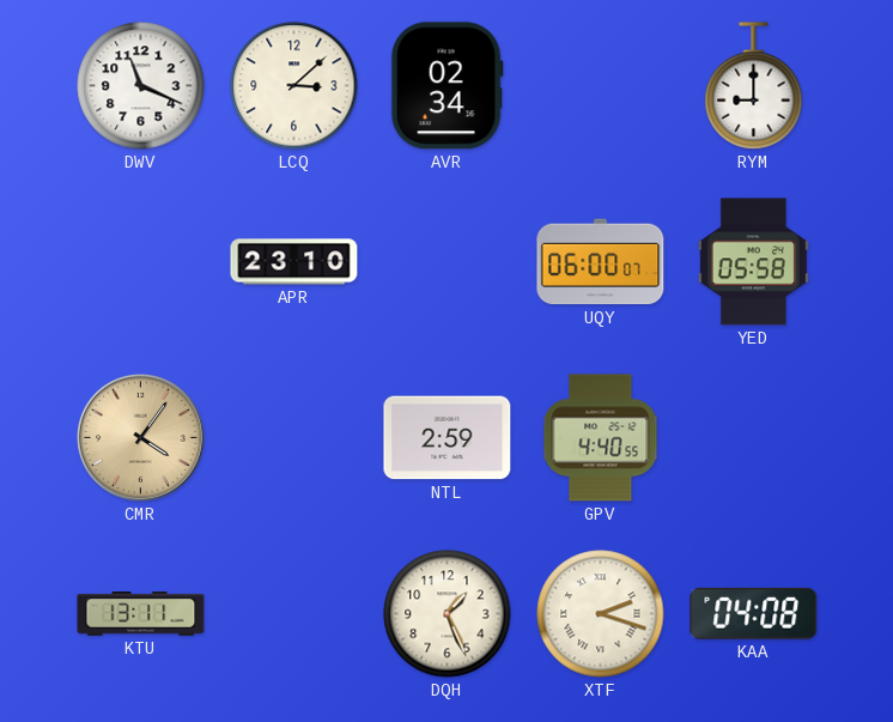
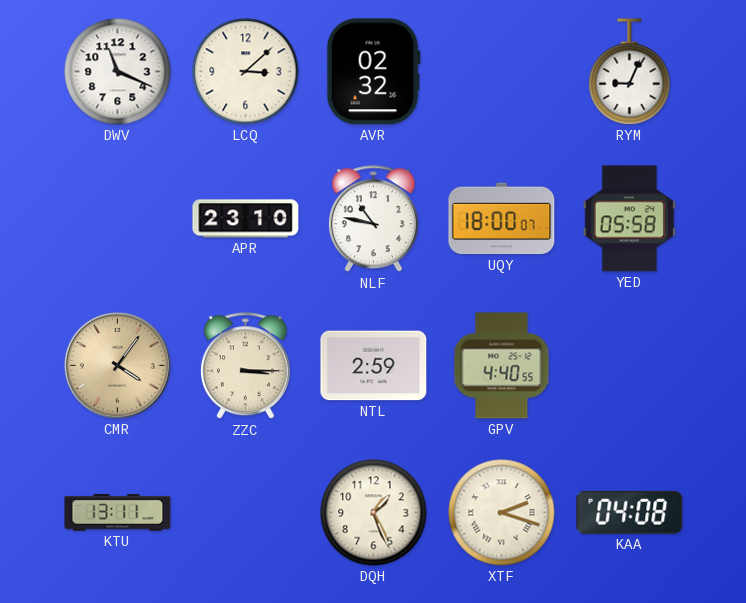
AVR: 02:34 -> 02:32 (373, 72)
RYM: 9:00 -> 9:04 (630, 72)
NLF: none -> 10:47 (373, 219)
UQY: 06:00 -> 18:00 (502, 219)
ZZC: none -> 3:15 (245, 366)
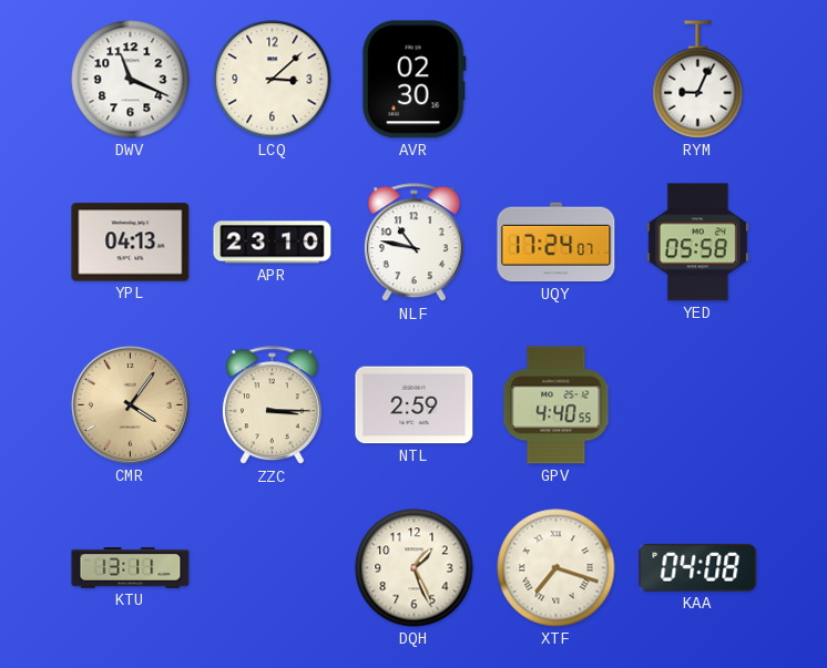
AVR: 02:32 -> 02:30 (413, 80)
YPL: none -> 04:13 (131, 243)
UQY: 18:00 -> 17:24 (557, 243)
XTF: 2:18 -> 7:18 (557, 568)
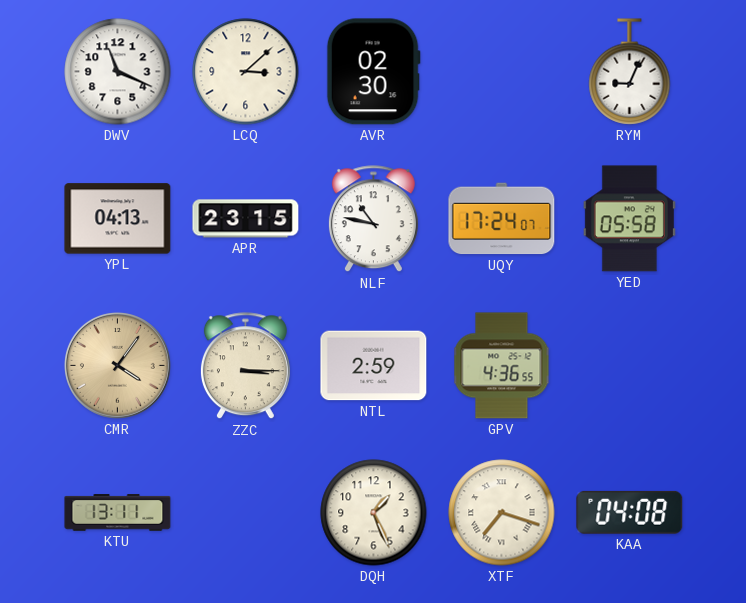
APR: 23:10 -> 23:15 (246, 219)
GPV: 4:40 -> 4:36 (502, 366)
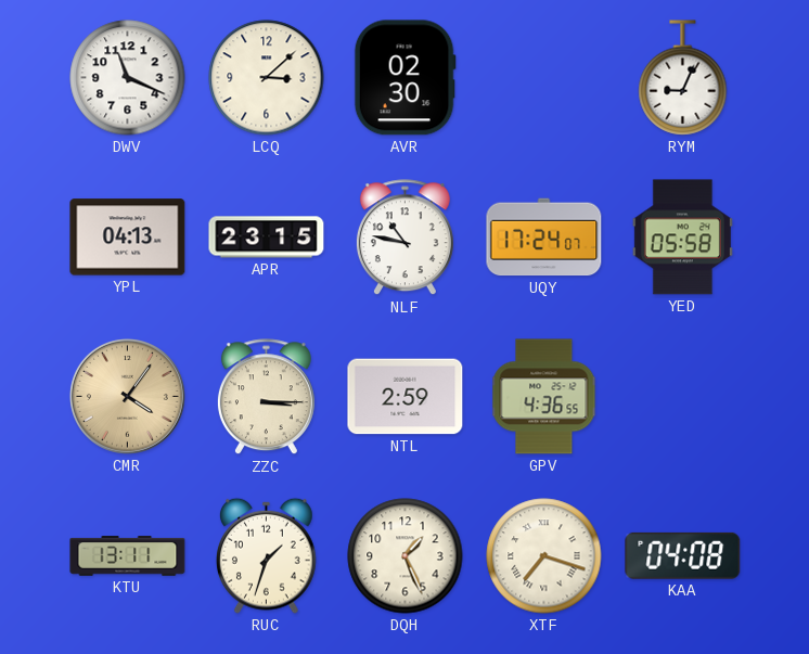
RUC: none -> 1:33 (267, 555)
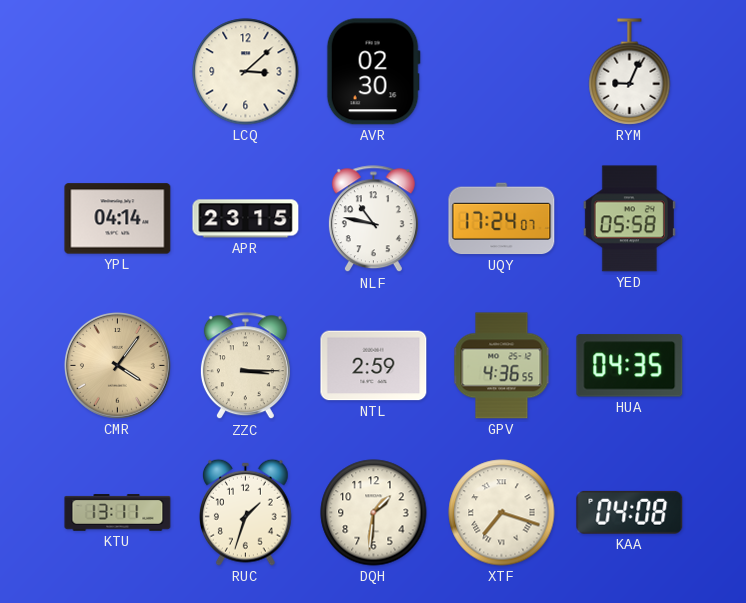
DWV: 11:19 -> none (128, 78)
YPL: 04:13 -> 04:14 (118, 219)
HUA: none -> 04:35 (630, 366)
DQH: 1:26 -> 1:31 (374, 513)
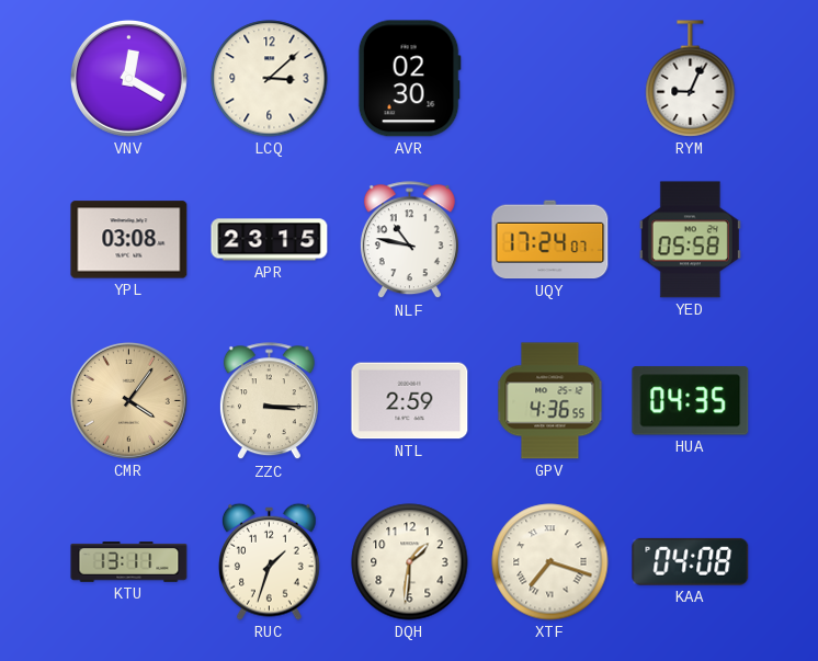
VNV: none -> 12:20 (128, 78)
YPL: 04:14 -> 03:08 (129, 240)
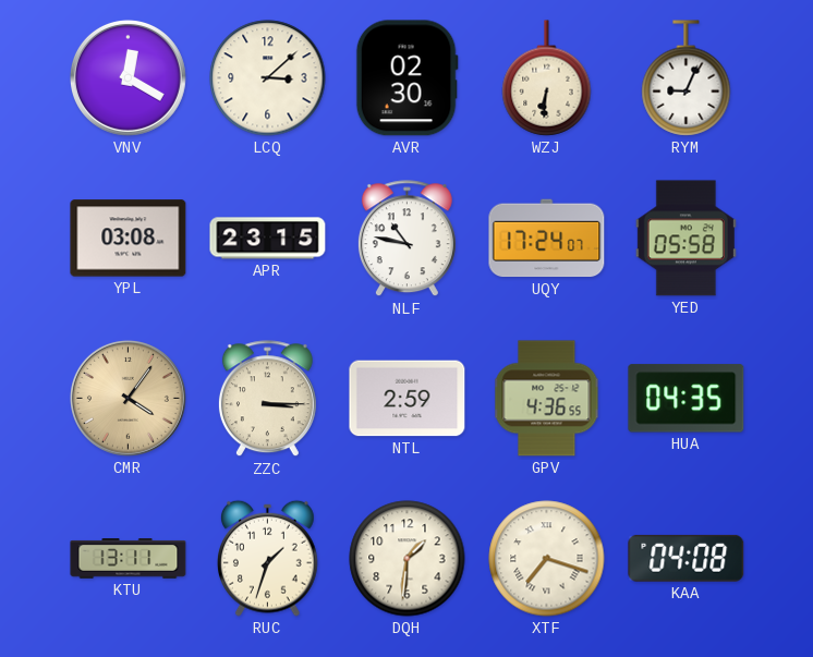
WZJ: none -> 6:31 (547, 78)
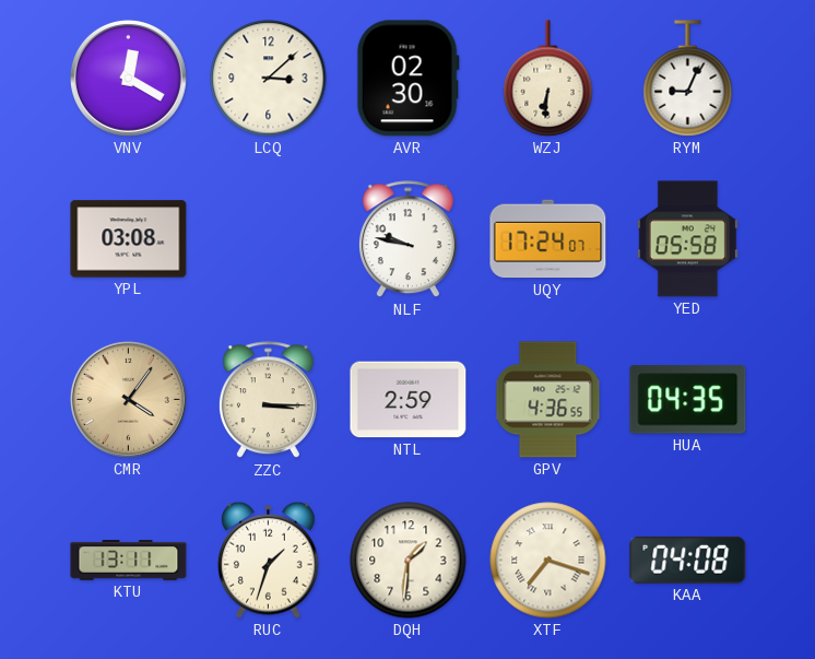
APR: 23:15 -> none (268, 239)
NLF: 10:47 -> 9:47 (407, 239)
